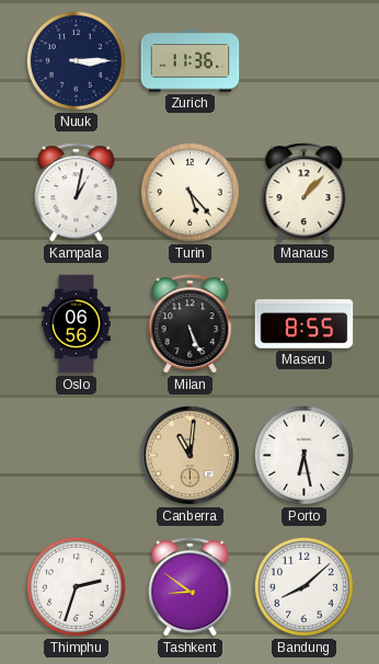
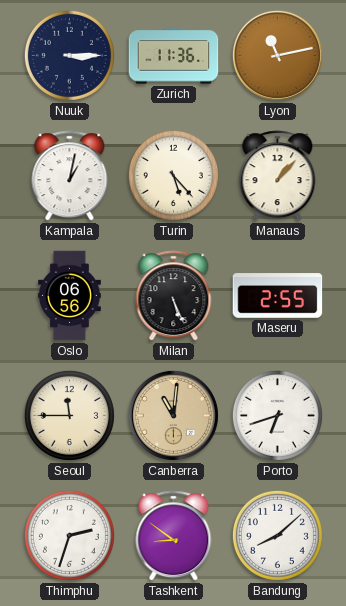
Lyon: none -> 11:13 (277, 55)
Maseru: 8:55 -> 2:55 (278, 296)
Seoul: none -> 11:45 (69, 415)
Porto: 6:28 -> 6:42 (277, 415)
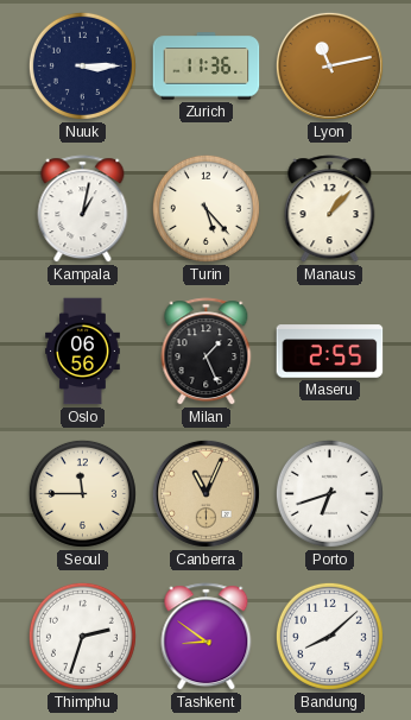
Milan: 5:26 -> 1:26 (207, 352)
Canberra: 11:01 -> 11:04 (205, 493)
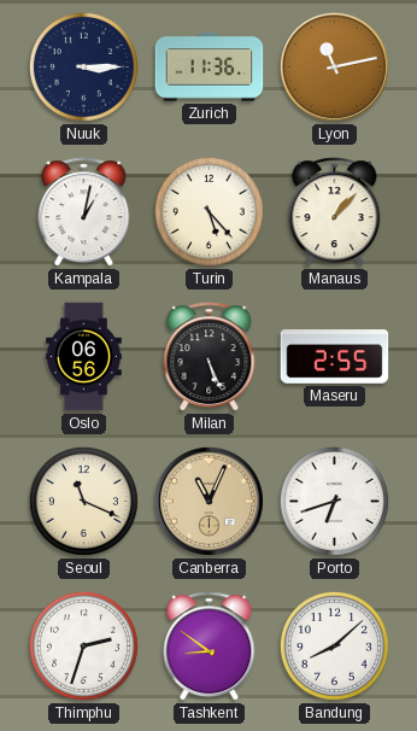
Milan: 1:26 -> 5:26 (210, 357)
Seoul: 11:45 -> 11:19 (83, 501)
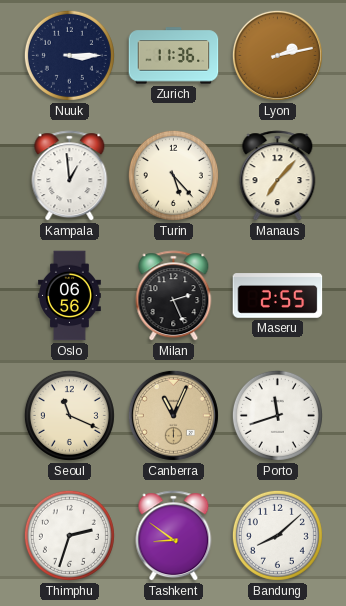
Lyon: 11:13 -> 2:13 (277, 55)
Kampala: 1:02 -> 12:59 (70, 176)
Manaus: 1:07 -> 7:07 (278, 176)
Milan: 5:26 -> 2:26 (174, 296)
Porto: 6:42 -> 11:42 (277, 415)
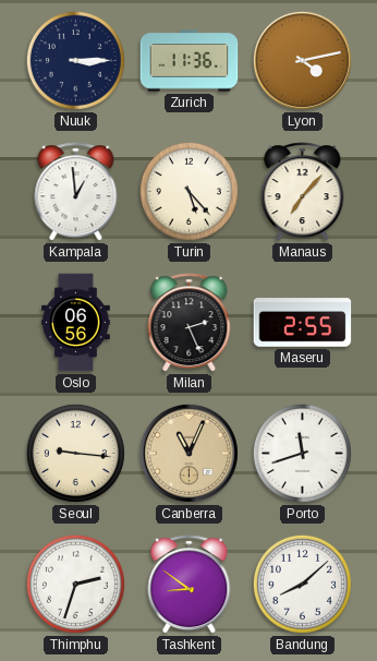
Lyon: 2:13 -> 4:13 (302, 60)
Seoul: 11:19 -> 9:16 (75, 453)
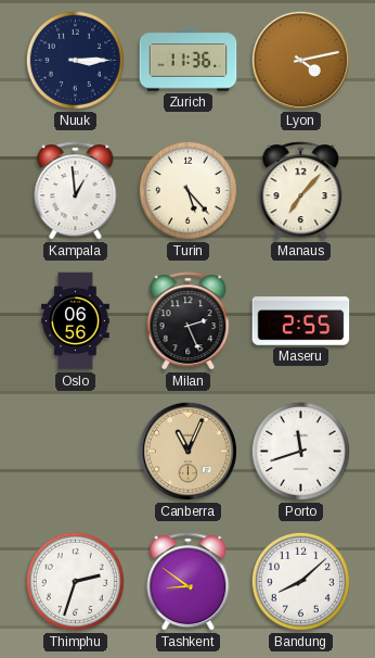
Seoul: 9:16 -> none (75, 453)
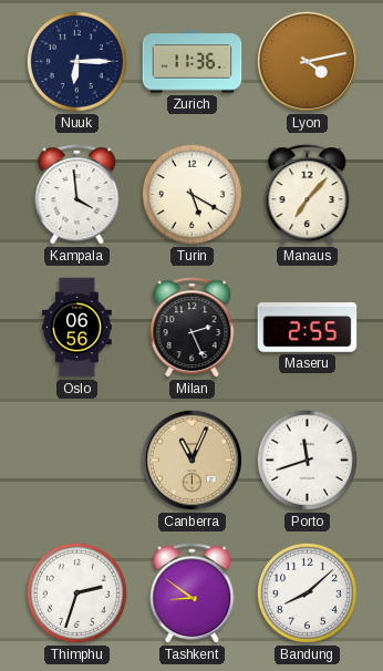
Nuuk: 3:15 -> 6:15 (76, 61)
Kampala: 12:59 -> 3:59 (77, 195)
Turin: 5:23 -> 5:20 (191, 194)
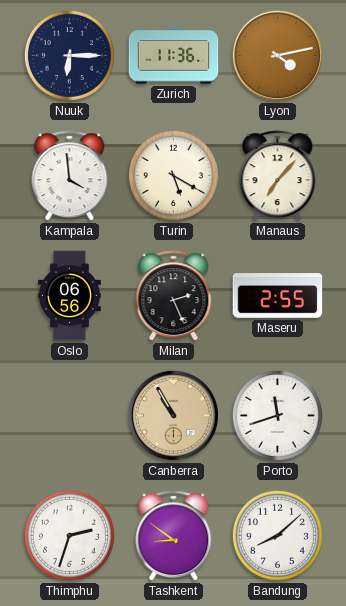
Canberra: 11:04 -> 10:55 (173, 415)
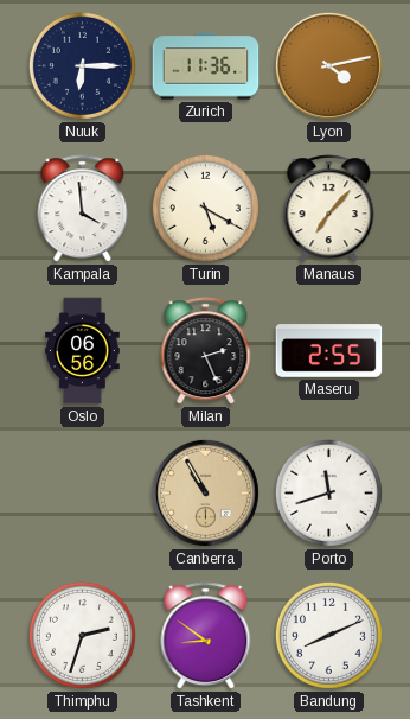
Bandung: 8:08 -> 8:11 (328, 635)
